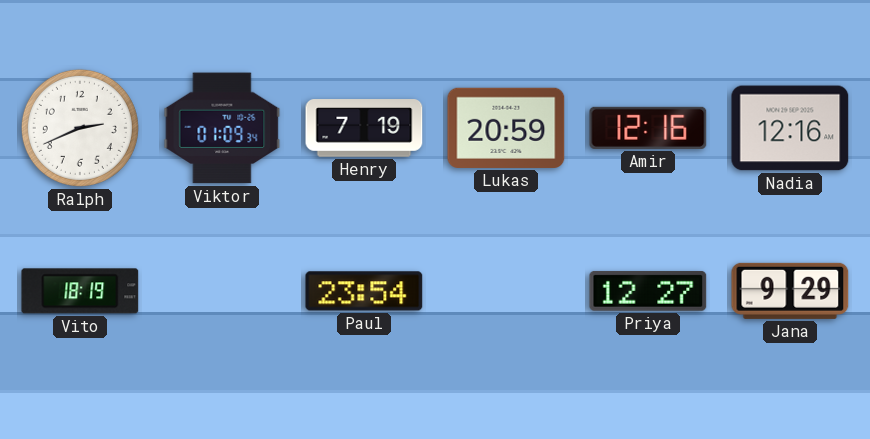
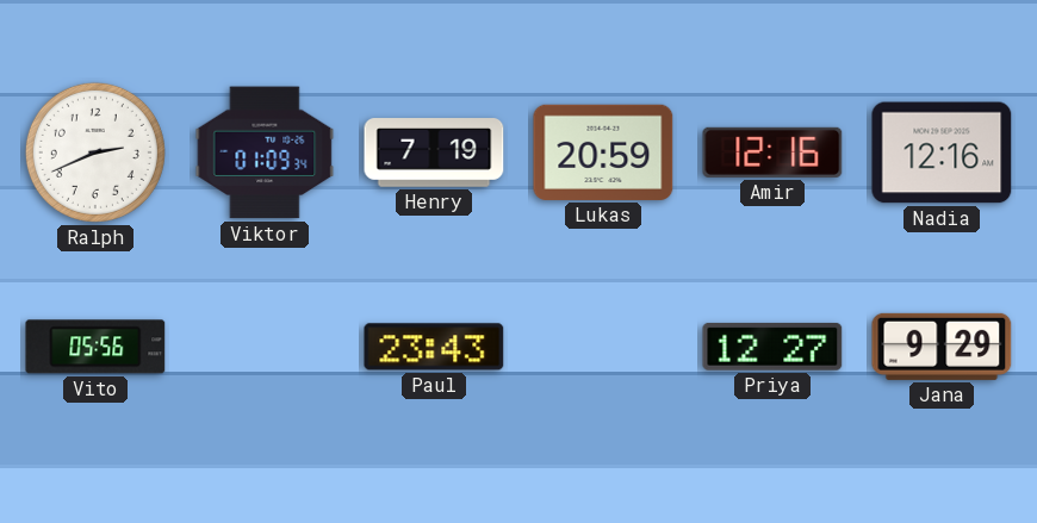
Vito: 18:19 -> 05:56 (95, 347)
Paul: 23:54 -> 23:43 (434, 347)
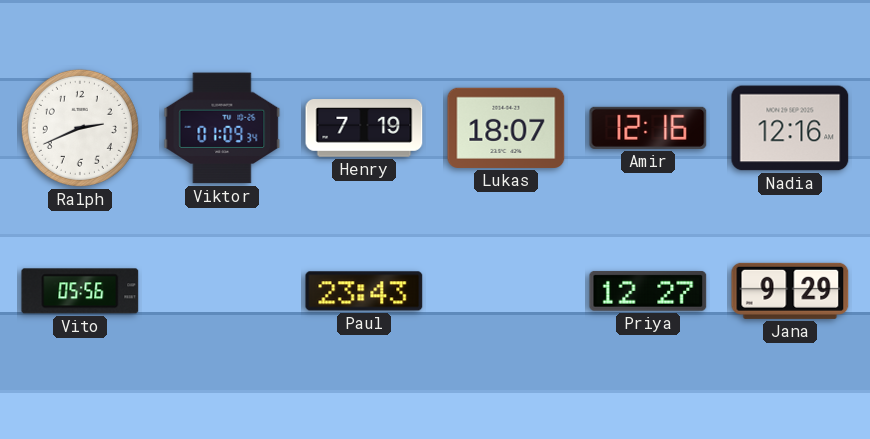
Lukas: 20:59 -> 18:07 (506, 128)
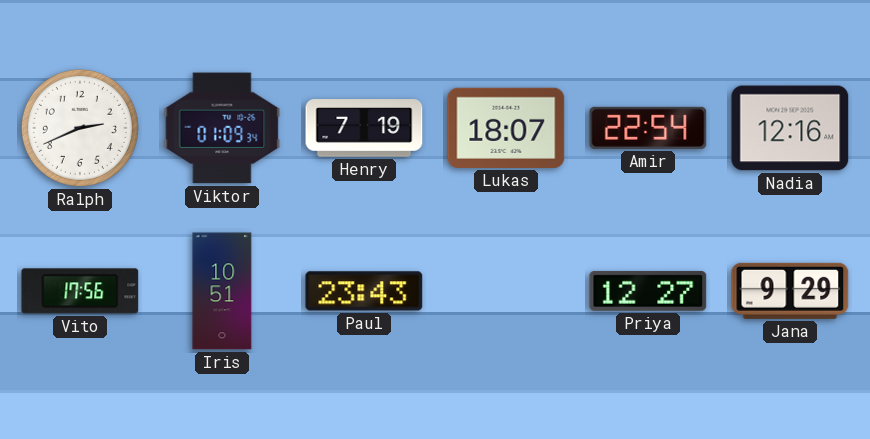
Amir: 12:16 -> 22:54 (648, 128)
Vito: 05:56 -> 17:56 (80, 291)
Iris: none -> 10:51 (222, 291)
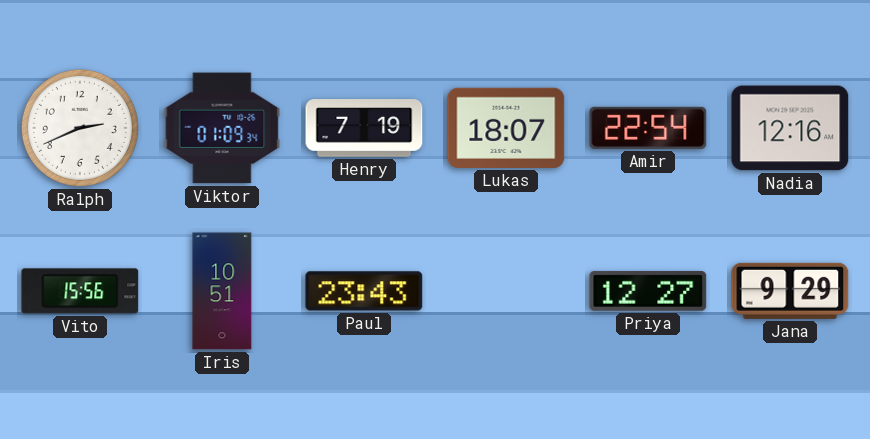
Vito: 17:56 -> 15:56 (80, 291)
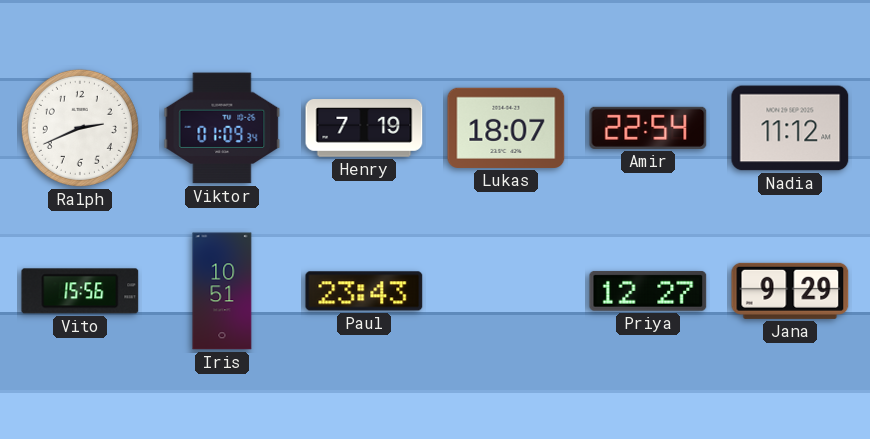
Nadia: 12:16 -> 11:12 (790, 128)
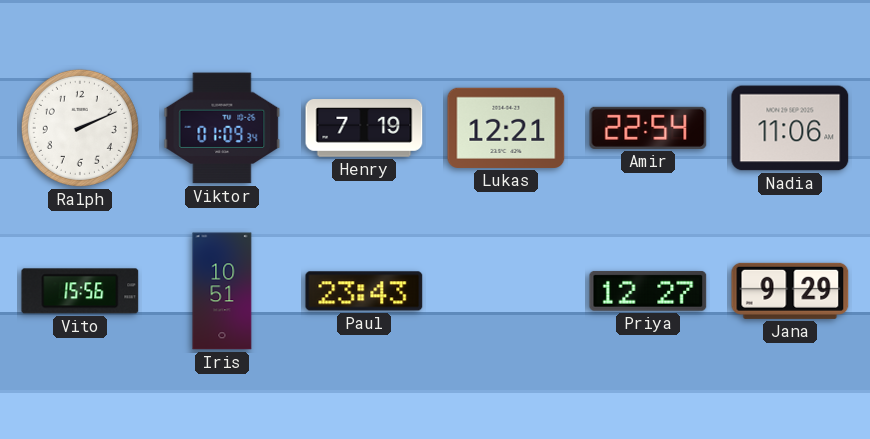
Ralph: 2:41 -> 2:11 (80, 128)
Lukas: 18:07 -> 12:21 (506, 128)
Nadia: 11:12 -> 11:06 (790, 128)
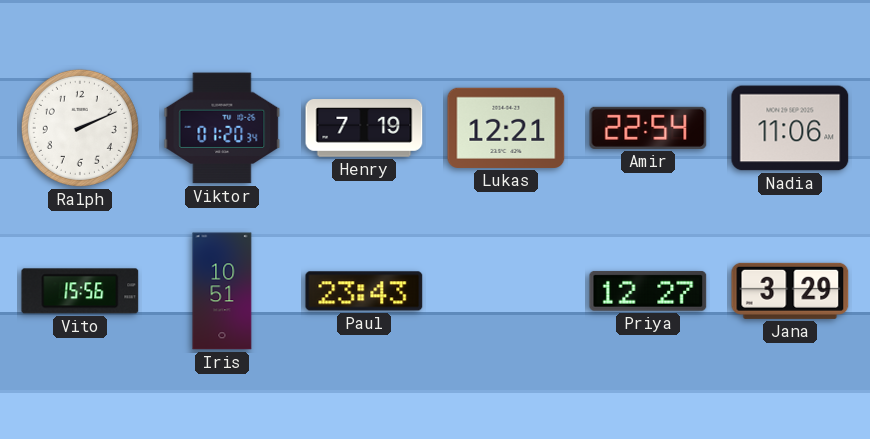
Viktor: 01:09 -> 01:20 (222, 128)
Jana: 9:29 -> 3:29 (790, 291)
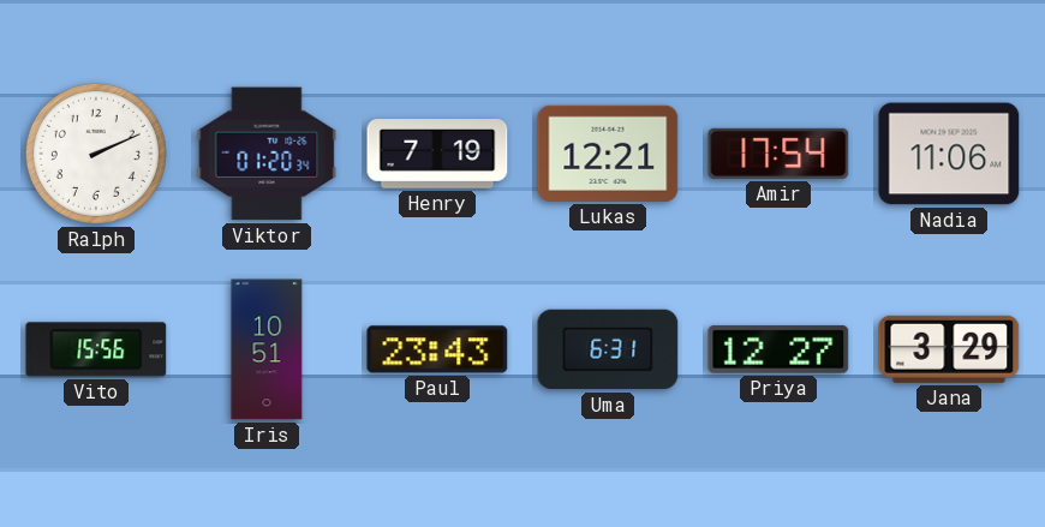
Amir: 22:54 -> 17:54 (778, 154)
Uma: none -> 6:31 (608, 349)
